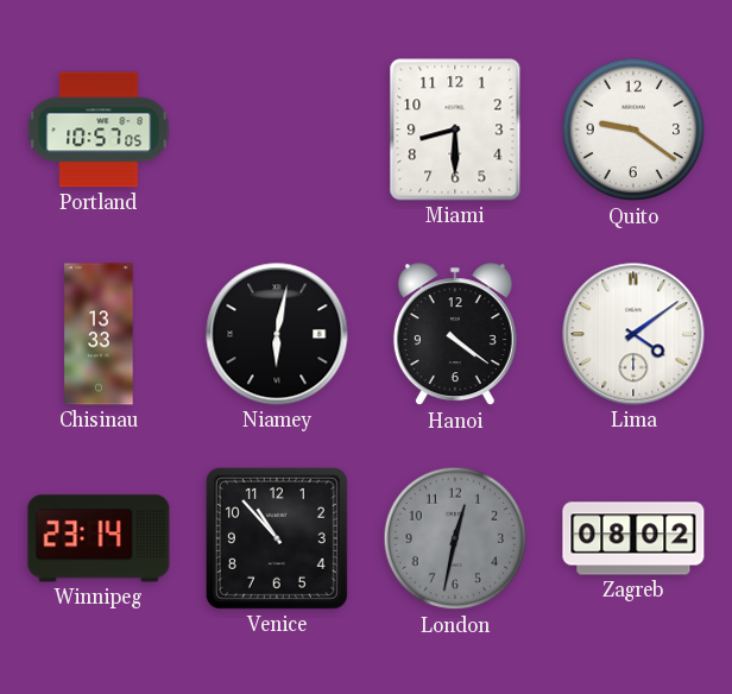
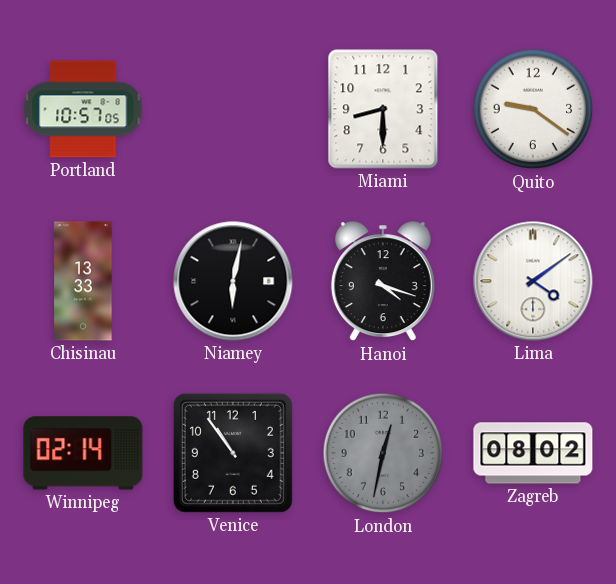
Hanoi: 4:21 -> 4:18 (383, 282)
Winnipeg: 23:14 -> 02:14 (83, 453)
Venice: 10:53 -> 10:54 (233, 453)
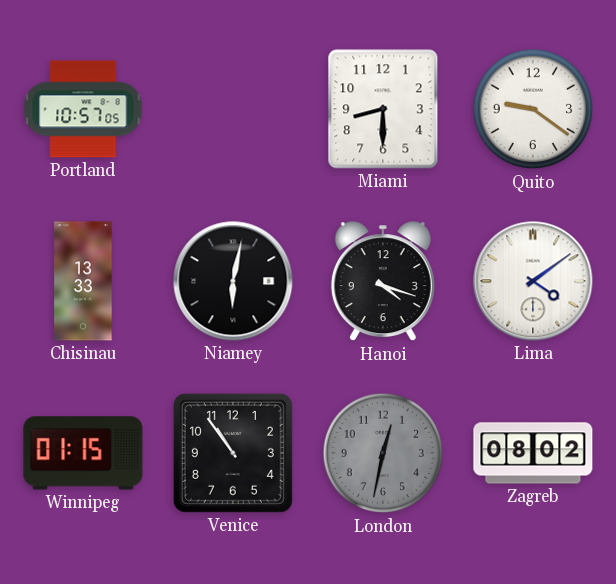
Winnipeg: 02:14 -> 01:15 (83, 453)
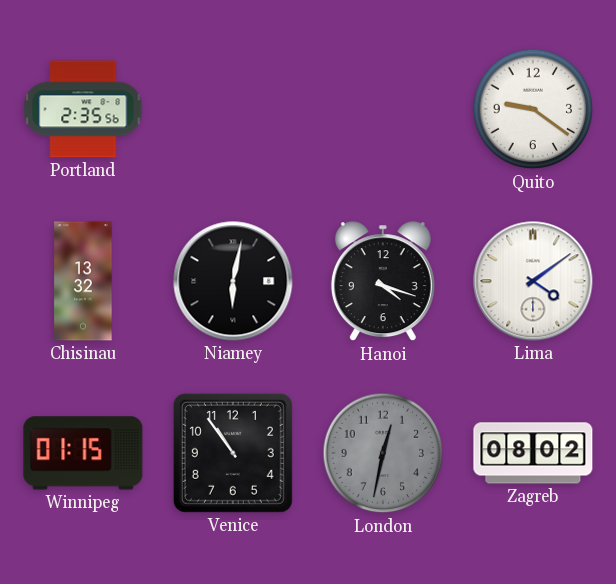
Portland: 10:57 -> 2:35 (83, 109)
Miami: 8:30 -> none (383, 109)
Chisinau: 13:33 -> 13:32 (83, 281)
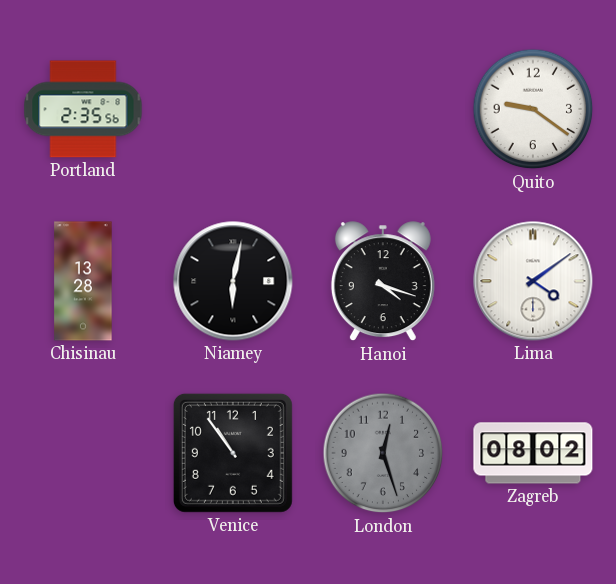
Chisinau: 13:32 -> 13:28 (83, 281)
Winnipeg: 01:15 -> none (83, 453)
London: 12:32 -> 12:27 (383, 453)
